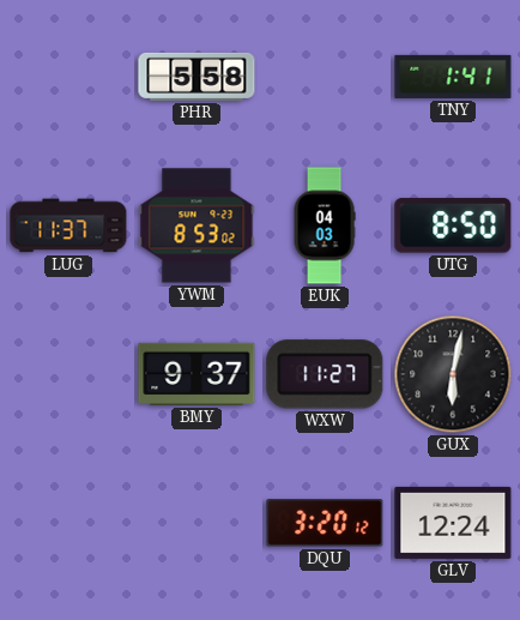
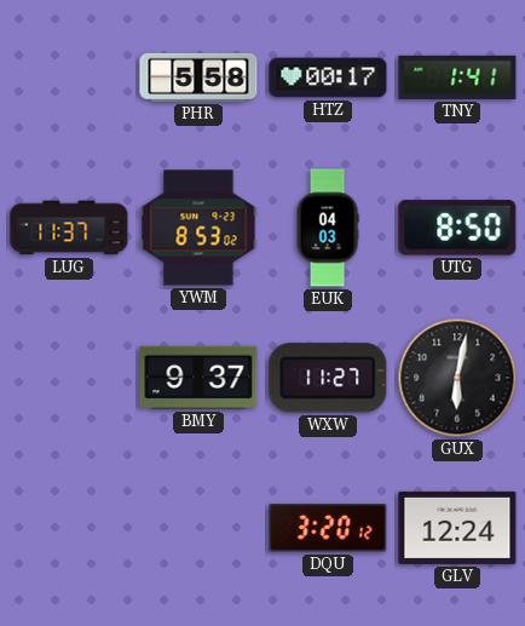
HTZ: none -> 00:17 (328, 77)
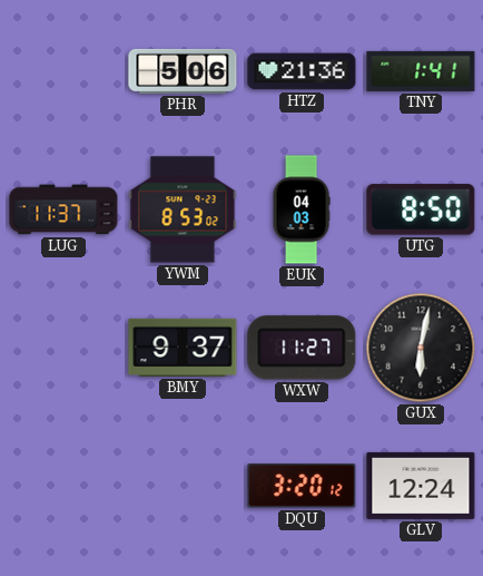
PHR: 5:58 -> 5:06 (183, 71)
HTZ: 00:17 -> 21:36 (302, 71)
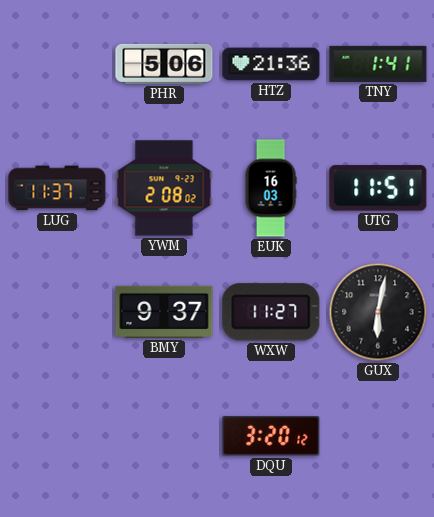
YWM: 8:53 -> 2:08 (164, 188)
EUK: 04:03 -> 16:03 (271, 188)
UTG: 8:50 -> 11:51 (378, 188)
GLV: 12:24 -> none (421, 486)
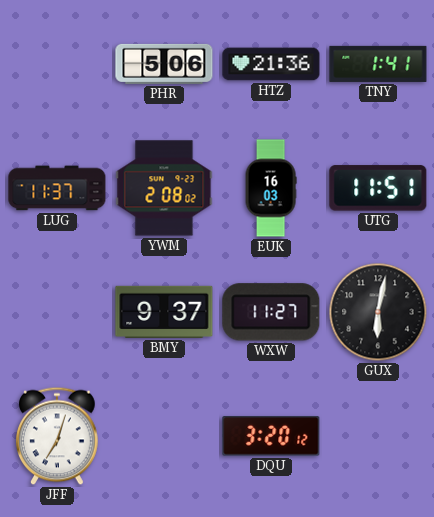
JFF: none -> 7:03 (58, 436)
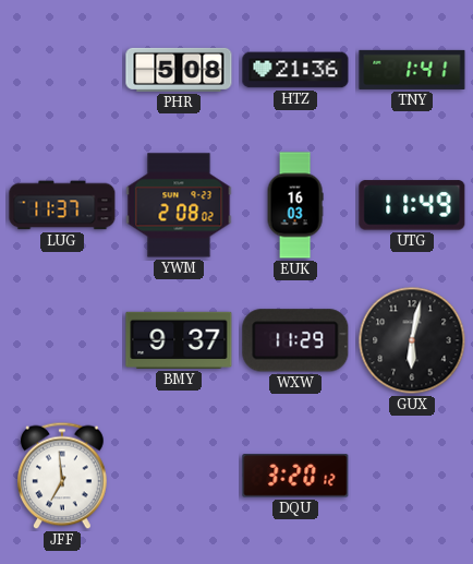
PHR: 5:06 -> 5:08 (179, 70)
UTG: 11:51 -> 11:49 (412, 205)
WXW: 11:27 -> 11:29 (295, 340)
JFF: 7:03 -> 6:59 (63, 476)
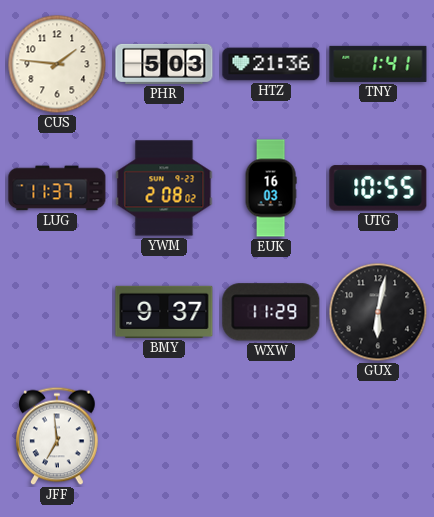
CUS: none -> 1:46 (57, 64)
PHR: 5:08 -> 5:03 (164, 64)
UTG: 11:49 -> 10:55 (378, 188)
DQU: 3:20 -> none (295, 476)
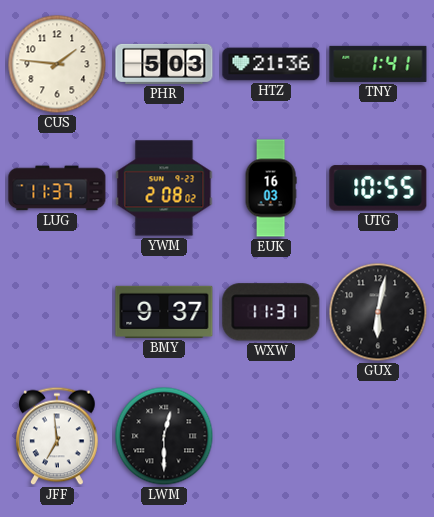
WXW: 11:29 -> 11:31 (271, 312)
LWM: none -> 12:30 (164, 436)
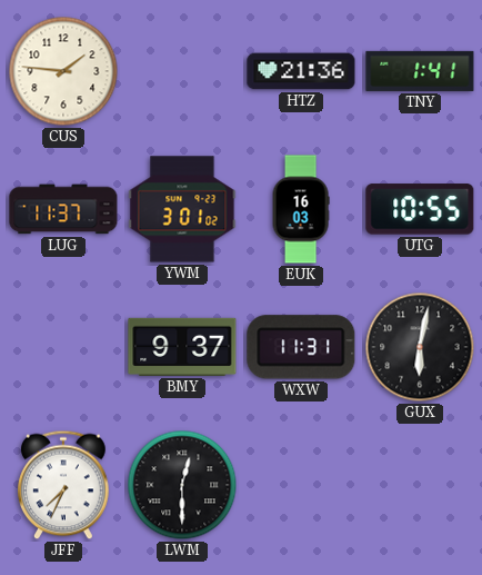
PHR: 5:03 -> none (164, 64)
YWM: 2:08 -> 3:01 (182, 209)
JFF: 6:59 -> 7:34 (64, 485)
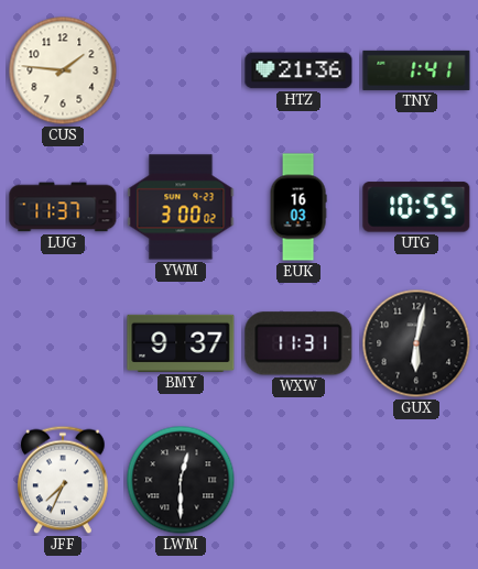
YWM: 3:01 -> 3:00 (181, 207)
